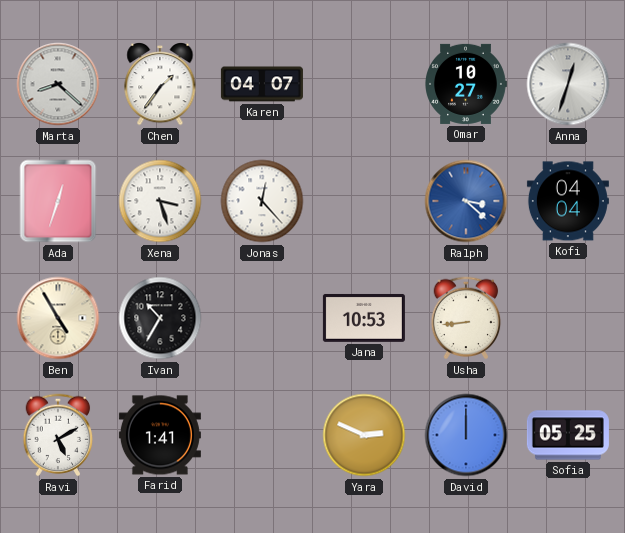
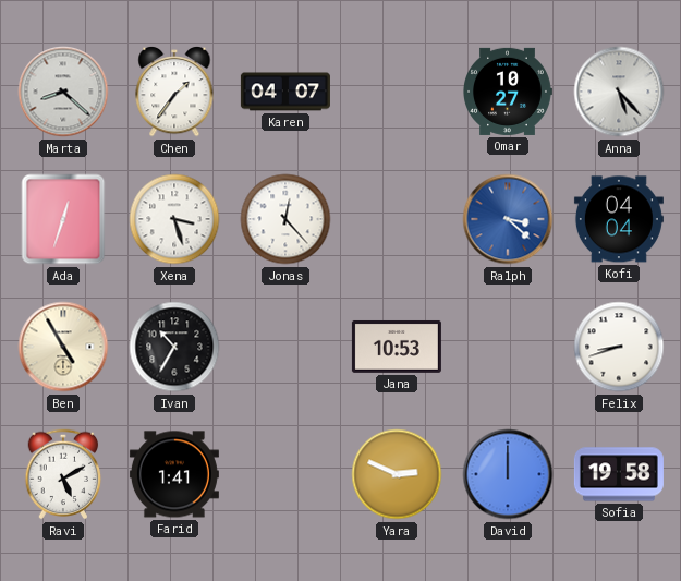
Anna: 12:33 -> 5:23 (619, 92)
Usha: 8:44 -> none (466, 318)
Felix: none -> 8:42 (619, 347)
Sofia: 05:25 -> 19:58 (619, 474)
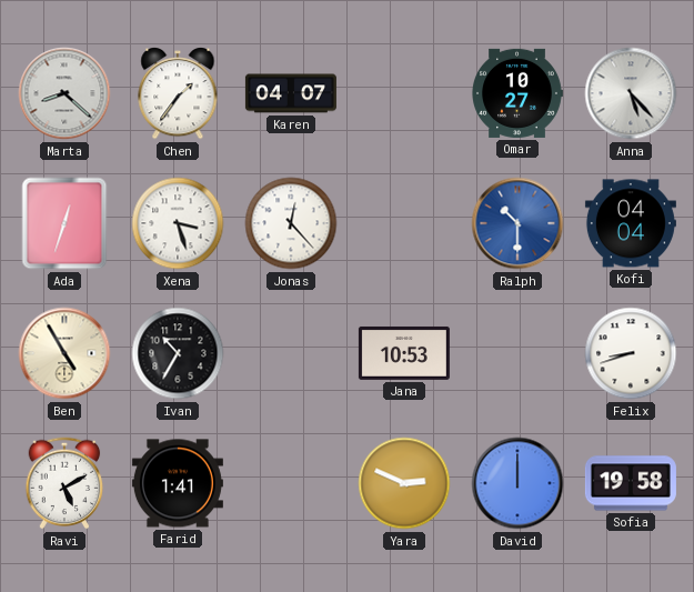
Ralph: 3:22 -> 10:30 (517, 223)
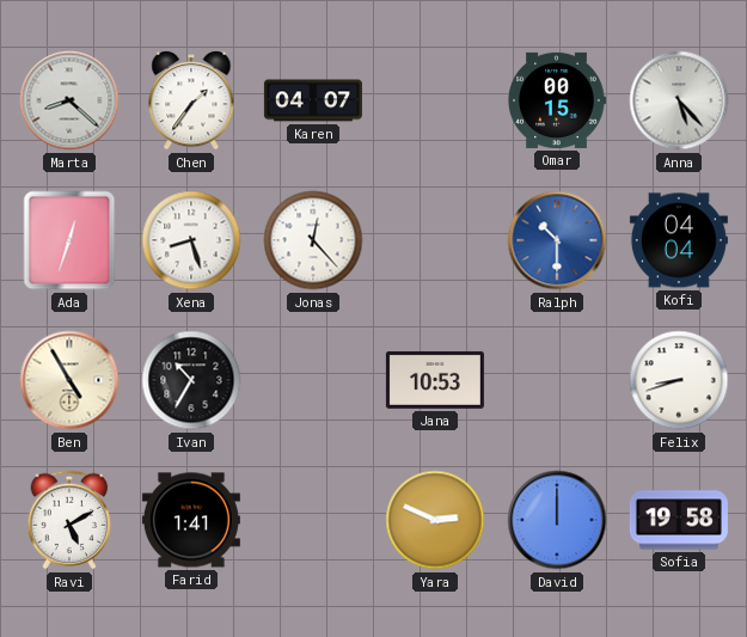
Omar: 10:27 -> 00:15 (557, 100)
Xena: 3:27 -> 8:27 (191, 240)
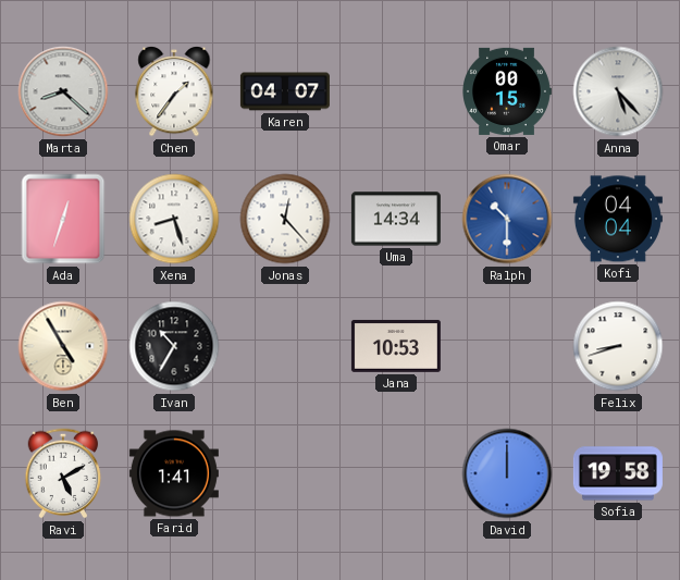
Uma: none -> 14:34 (396, 219)
Yara: 2:49 -> none (435, 520)
